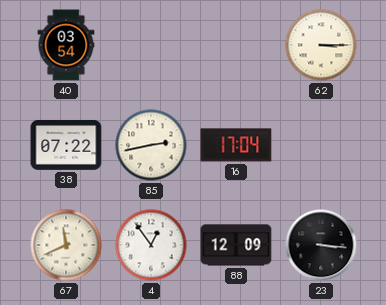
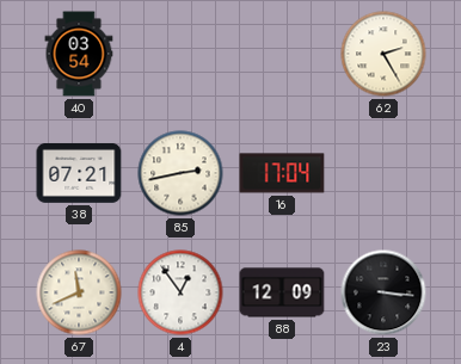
62: 3:15 -> 2:25 (383, 54)
38: 07:22 -> 07:21 (79, 173)
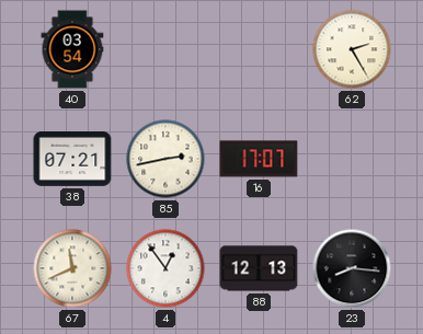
16: 17:04 -> 17:07 (259, 159)
88: 12:09 -> 12:13 (259, 268)
23: 3:16 -> 8:16 (352, 268)
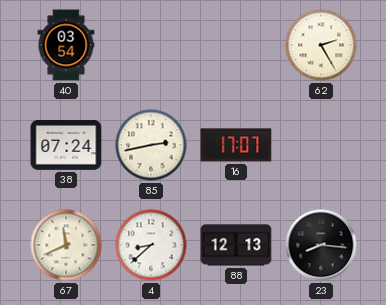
38: 07:21 -> 07:24 (66, 145)
4: 12:54 -> 8:38 (151, 245)
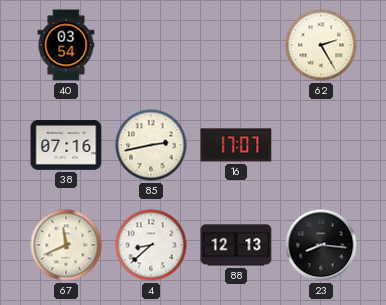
38: 07:24 -> 07:16 (66, 145)
